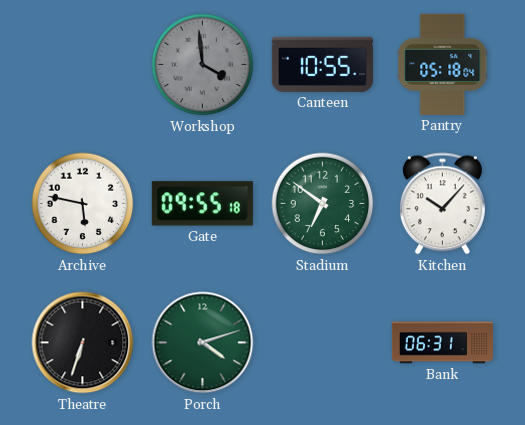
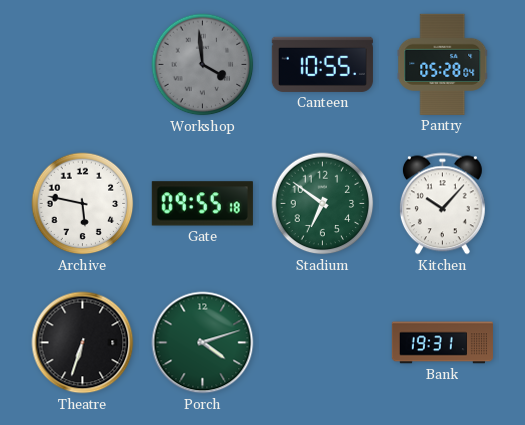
Pantry: 05:18 -> 05:28 (443, 64)
Bank: 06:31 -> 19:31 (442, 343)
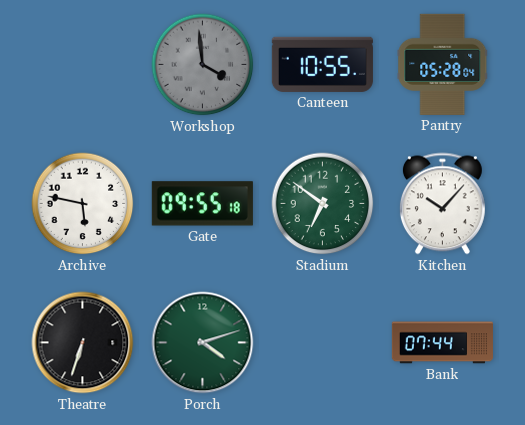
Bank: 19:31 -> 07:44 (442, 343)
